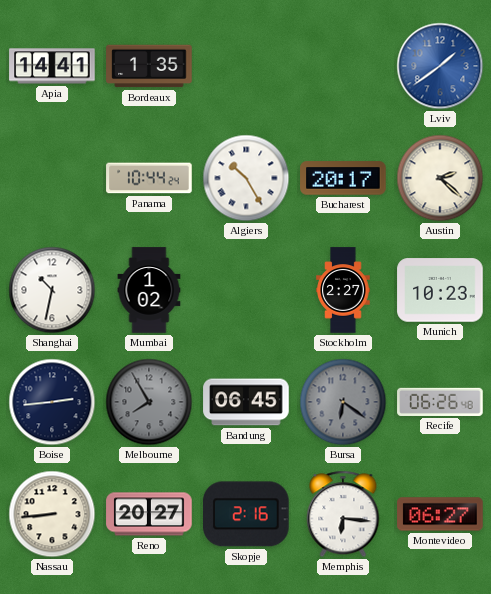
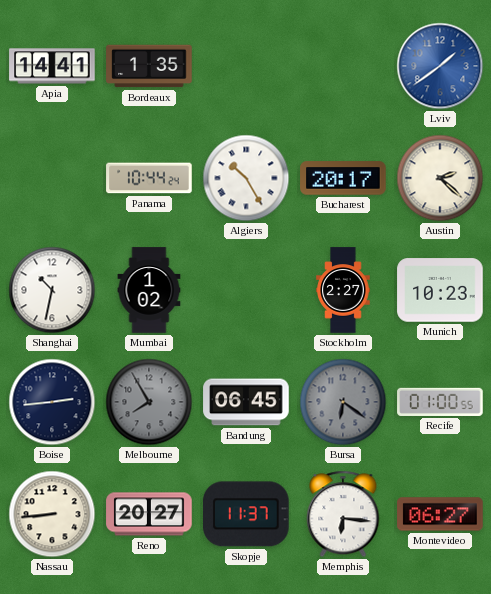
Recife: 06:26 -> 01:00 (440, 402)
Skopje: 2:16 -> 11:37 (247, 514)
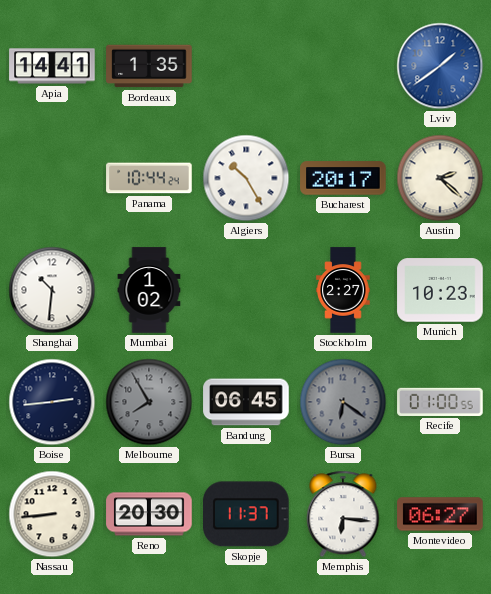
Shanghai: 10:32 -> 10:31 (52, 290)
Reno: 20:27 -> 20:30 (149, 514)
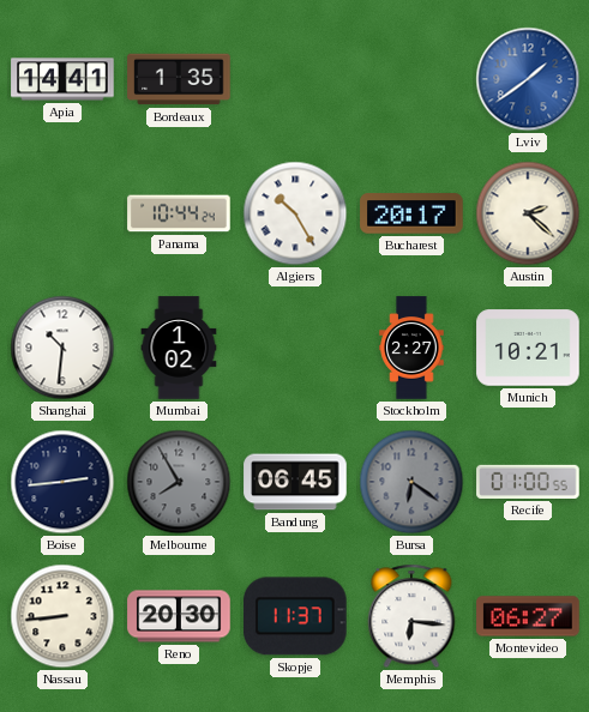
Munich: 10:23 -> 10:21 (528, 348)
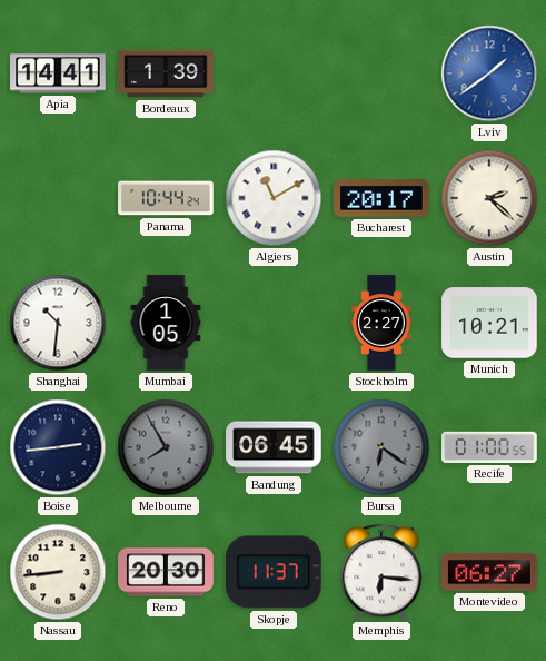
Bordeaux: 1:35 -> 1:39 (166, 73)
Algiers: 10:25 -> 11:10 (274, 198)
Mumbai: 1:02 -> 1:05 (166, 323)
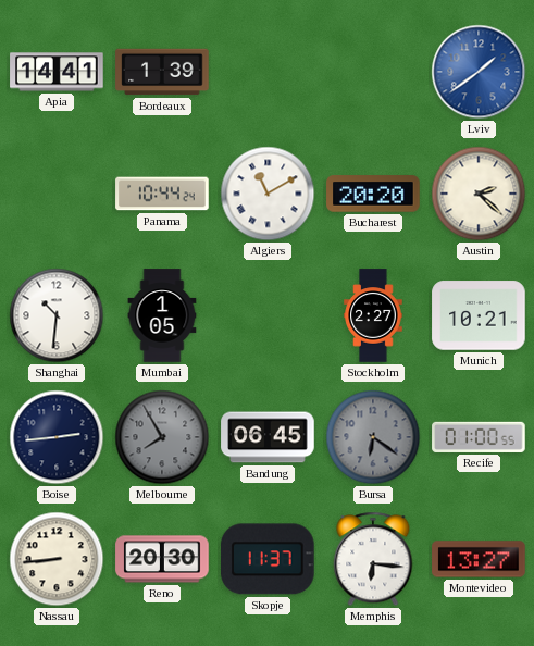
Bucharest: 20:17 -> 20:20 (373, 194)
Montevideo: 06:27 -> 13:27 (479, 559)
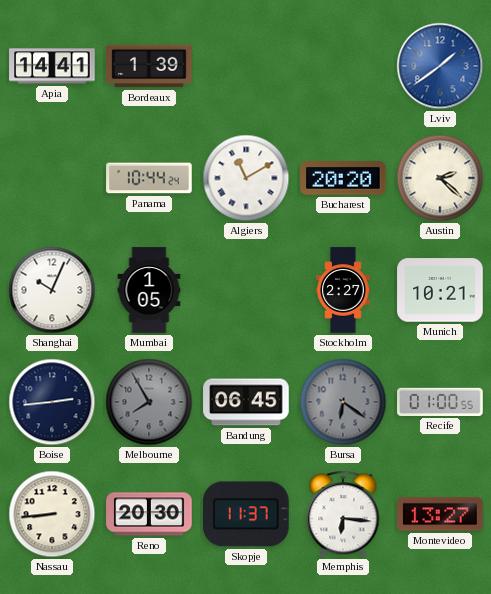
Shanghai: 10:31 -> 10:04 (52, 290)
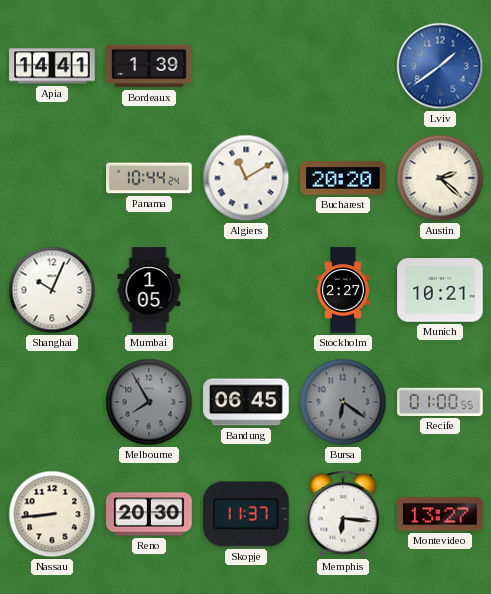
Boise: 2:44 -> none (52, 402)
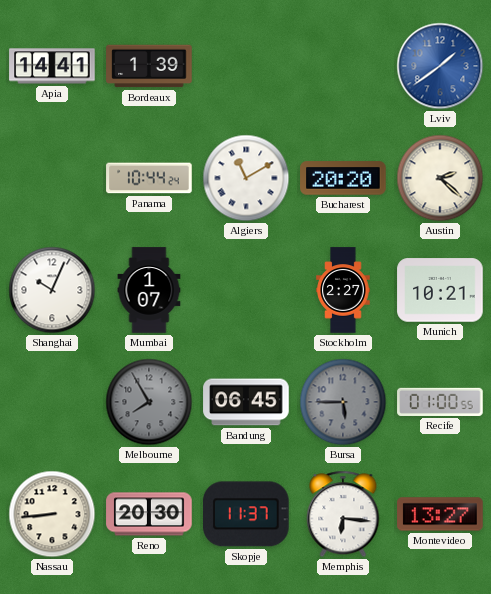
Mumbai: 1:05 -> 1:07 (149, 290)
Bursa: 6:21 -> 5:45 (343, 402)
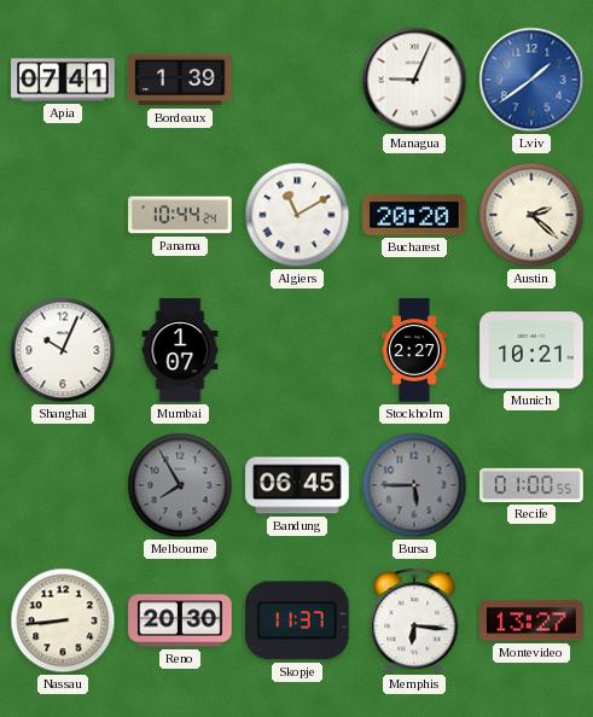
Apia: 14:41 -> 07:41 (63, 80)
Managua: none -> 9:04 (414, 80)
